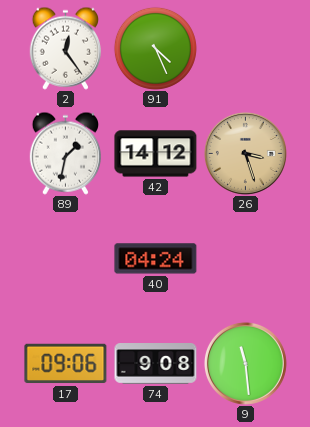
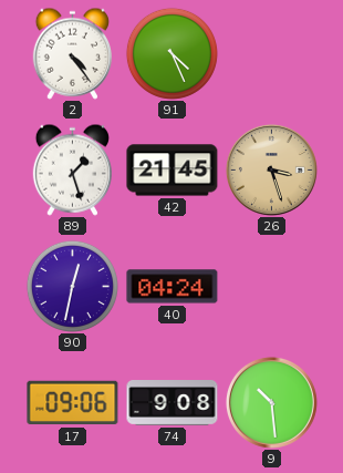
2: 12:24 -> 4:24 (72, 53)
89: 1:32 -> 1:27 (72, 169)
42: 14:12 -> 21:45 (173, 171)
90: none -> 12:32 (72, 286)
9: 11:29 -> 10:29 (271, 402)
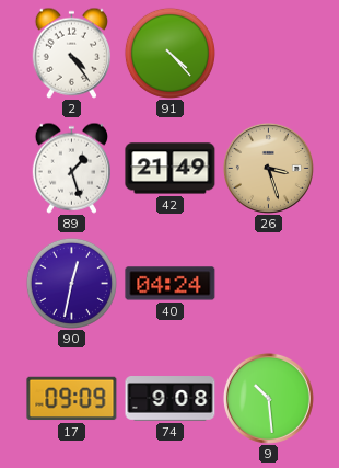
91: 4:26 -> 4:23 (169, 53)
42: 21:45 -> 21:49 (171, 169)
17: 09:06 -> 09:09 (72, 399)
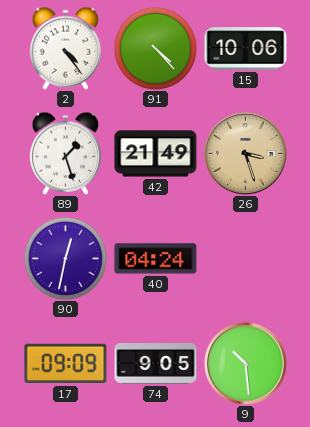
15: none -> 10:06 (246, 49)
74: 9:08 -> 9:05 (156, 364)
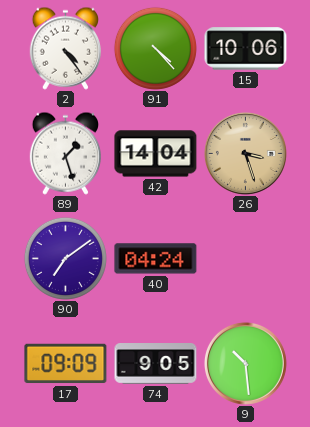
42: 21:49 -> 14:04 (156, 154)
90: 12:32 -> 7:09 (65, 258)
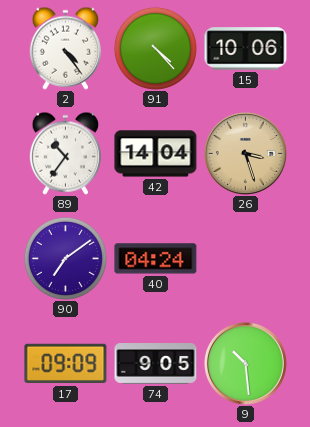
89: 1:27 -> 10:36 (65, 153)
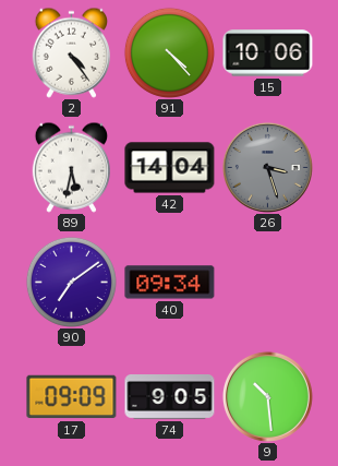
89: 10:36 -> 5:32 (71, 167)
26 dial: champagne -> grey (267, 167)
40: 04:24 -> 09:34 (170, 283)
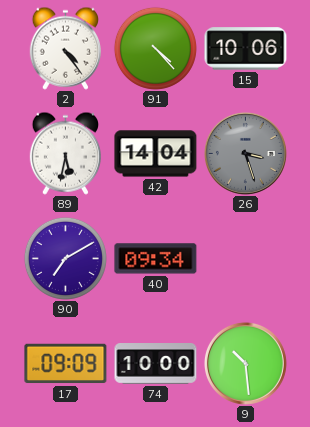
90: 7:09 -> 7:10 (65, 258)
74: 9:05 -> 10:00 (156, 364)
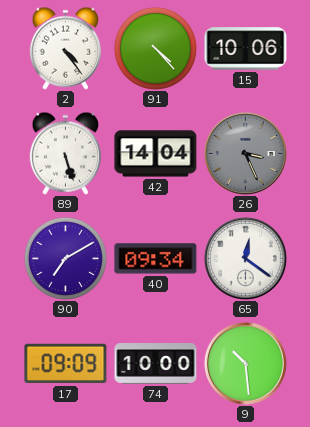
89: 5:32 -> 5:27 (65, 153)
26: 3:27 -> 3:26 (245, 153)
65: none -> 12:21 (245, 258)
